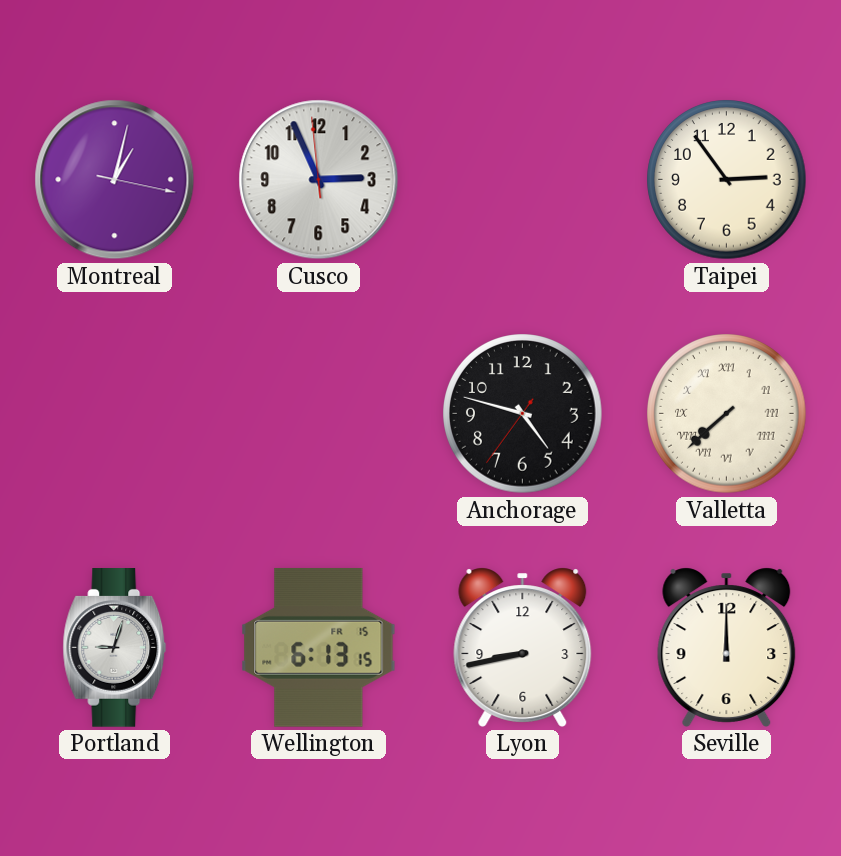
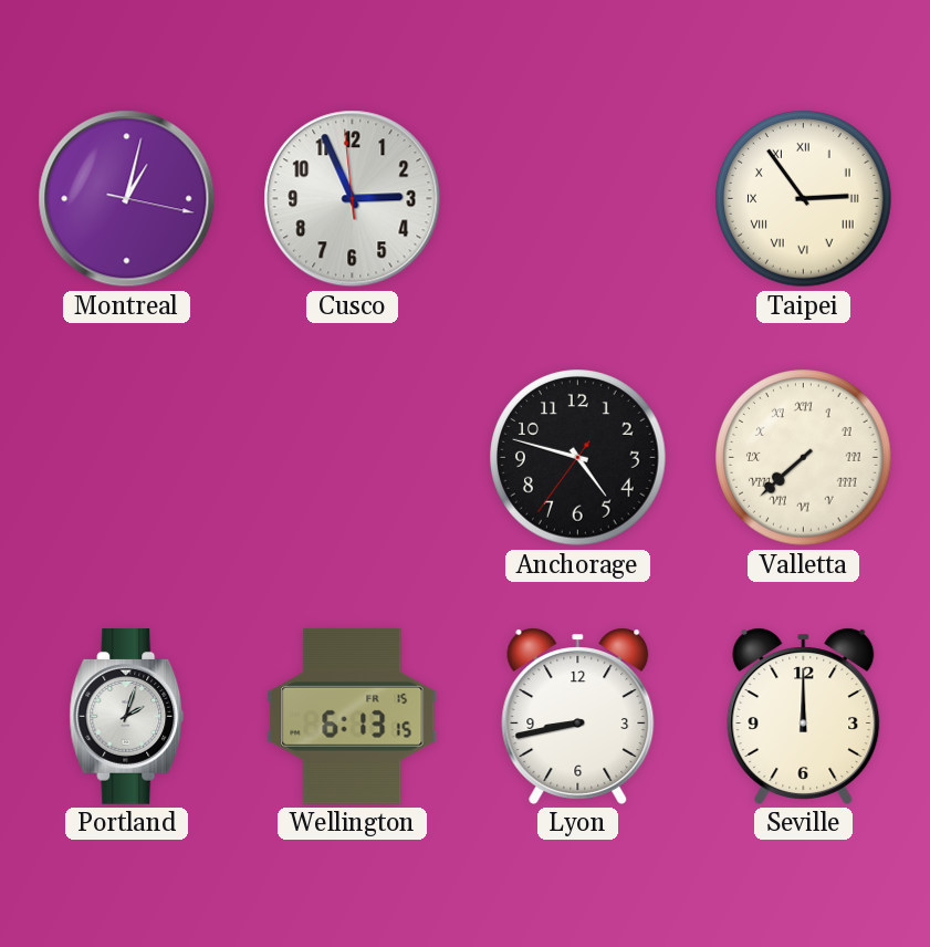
Taipei numerals: Arabic -> Roman (804, 199)
Portland: 9:03 -> 2:03 (127, 717)
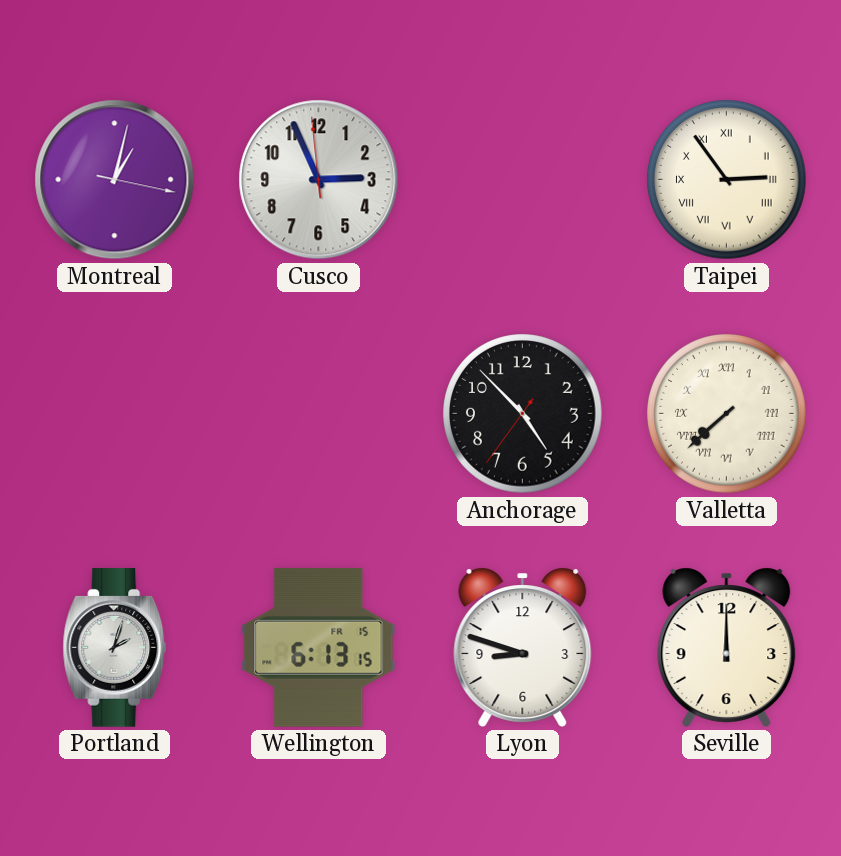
Anchorage: 4:47 -> 4:52 (523, 414)
Lyon: 8:43 -> 8:48 (523, 647)
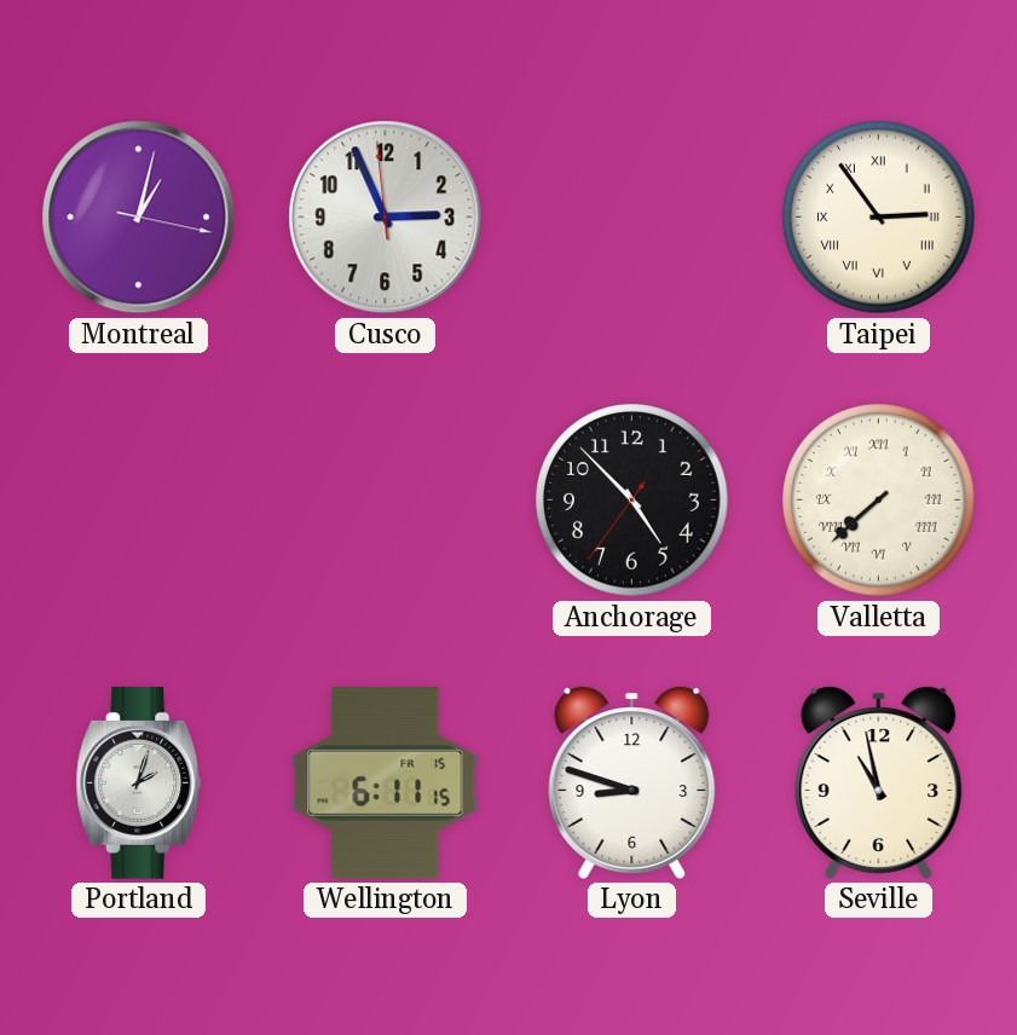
Wellington: 6:13 -> 6:11 (386, 782)
Seville: 12:00 -> 10:58 (879, 782)
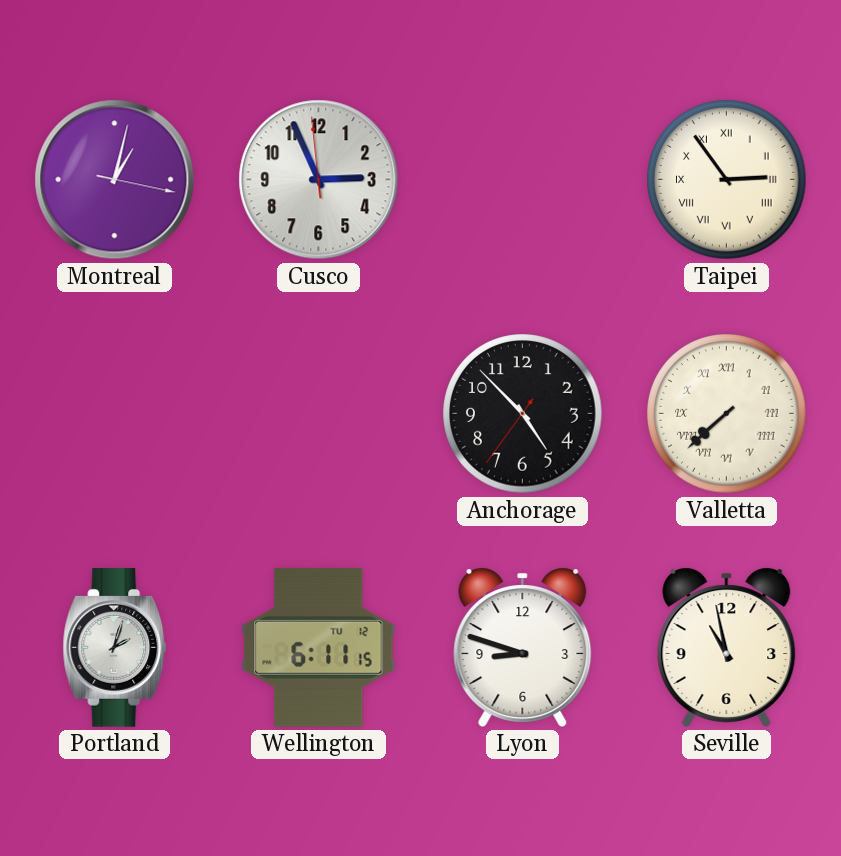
Wellington date: FR 15 -> TU 12 (319, 647)
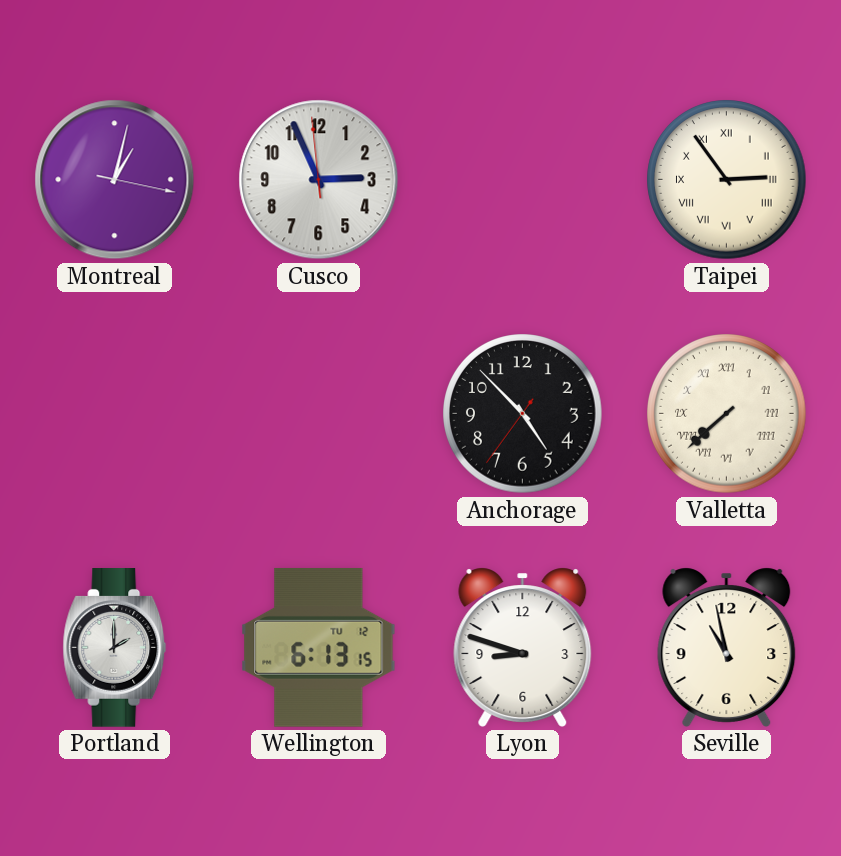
Portland: 2:03 -> 2:00 (115, 648)
Wellington: 6:11 -> 6:13 (319, 647)
